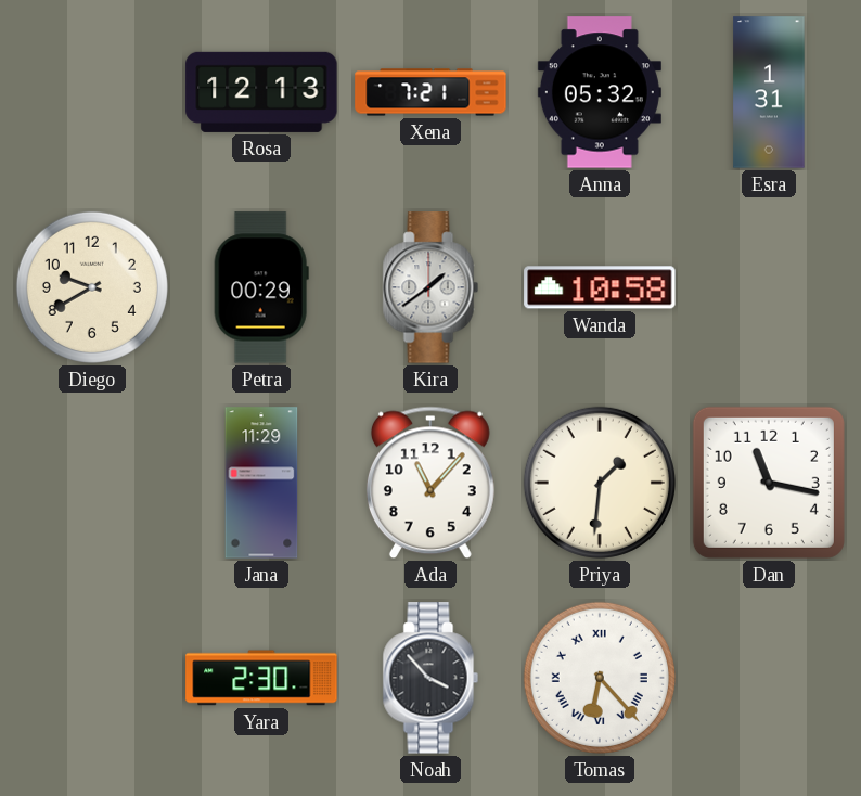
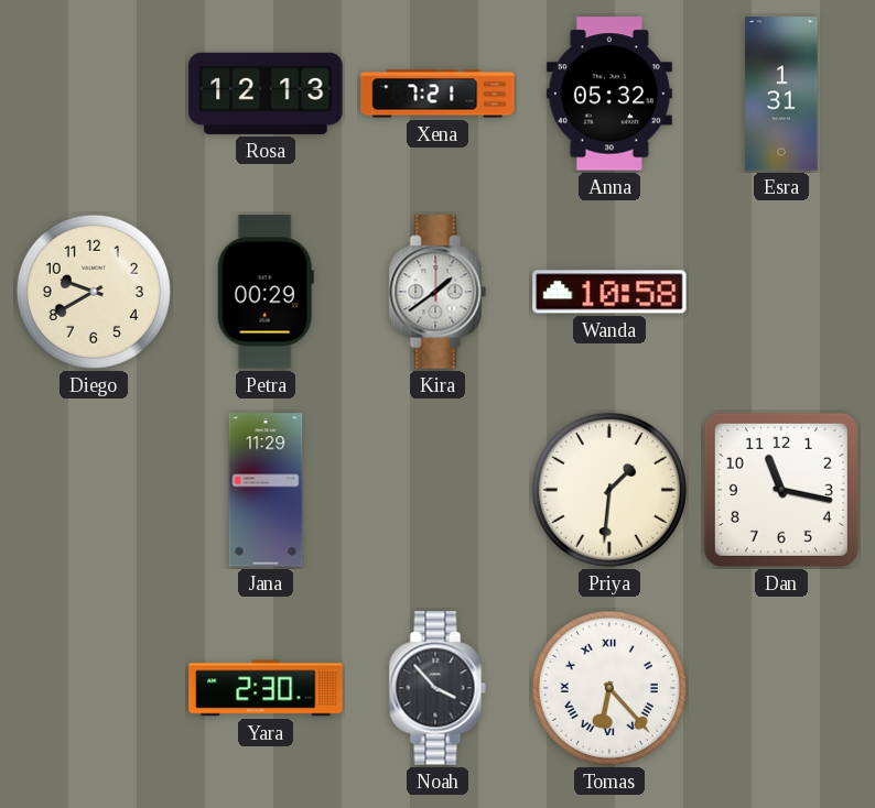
Ada: 11:07 -> none (431, 483)
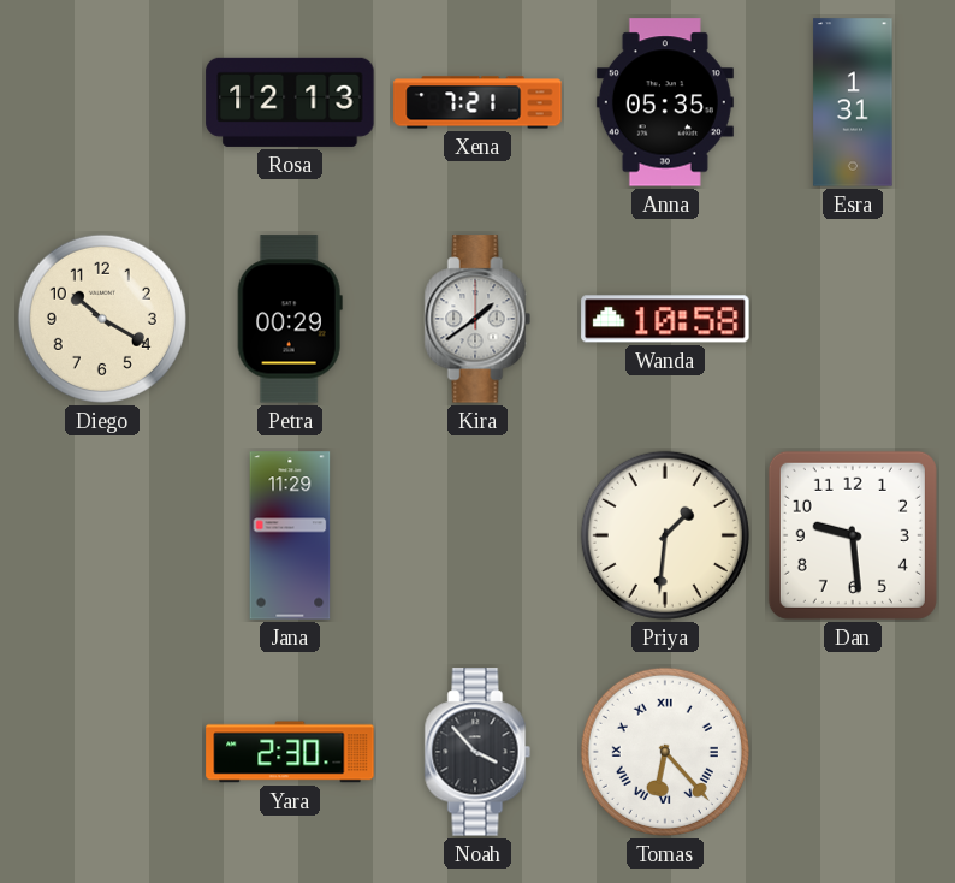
Anna: 05:32 -> 05:35 (665, 102)
Diego: 9:40 -> 10:20 (102, 319)
Dan: 11:17 -> 9:29 (853, 535)
